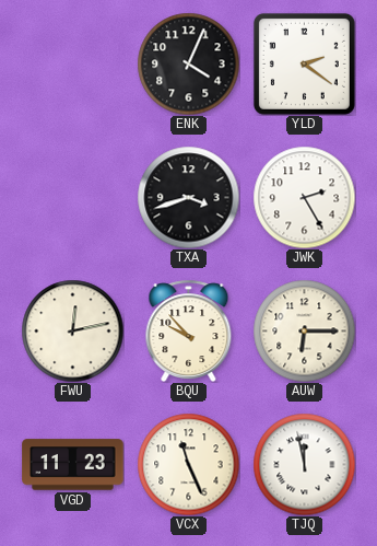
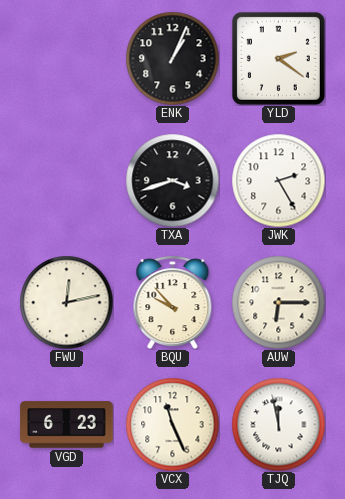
ENK: 4:04 -> 1:04 (172, 58)
VGD: 11:23 -> 6:23 (67, 425)
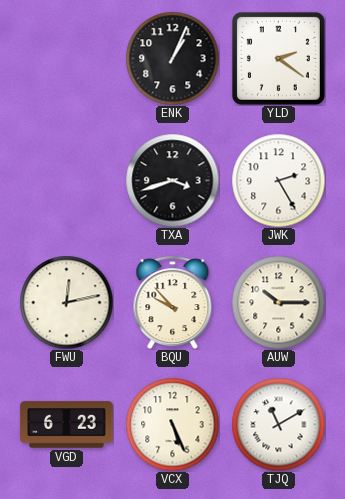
AUW: 6:15 -> 10:15 (278, 302)
VCX: 11:26 -> 5:26 (172, 424)
TJQ: 11:58 -> 11:10 (278, 424)
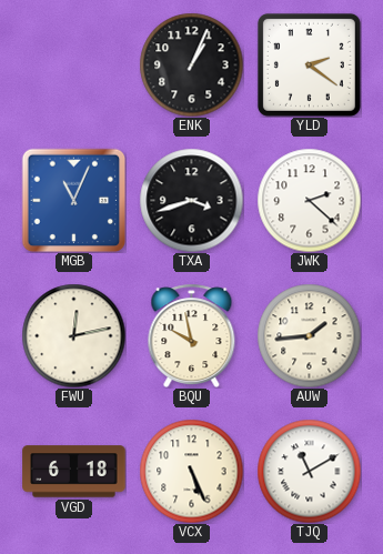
MGB: none -> 11:04 (73, 200)
JWK: 2:25 -> 2:22 (309, 200)
BQU: 9:53 -> 9:58 (192, 335)
AUW: 10:15 -> 1:44 (309, 335)
VGD: 6:23 -> 6:18 (74, 472)
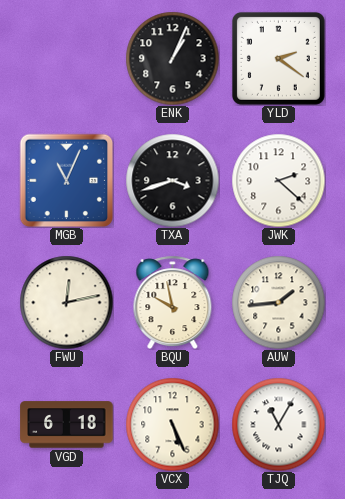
TJQ: 11:10 -> 11:05 (278, 424)
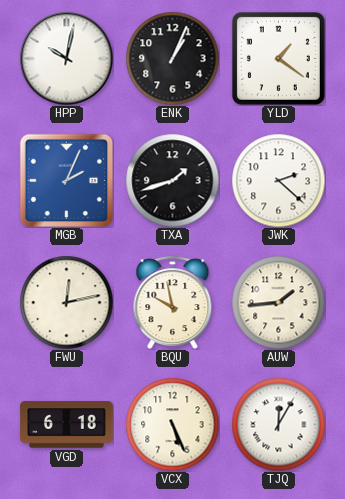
HPP: none -> 10:02 (66, 58)
YLD: 2:21 -> 1:21 (278, 58)
MGB: 11:04 -> 2:04 (66, 180)
TXA: 3:42 -> 1:42 (172, 180)
TJQ: 11:05 -> 12:05 (278, 424)
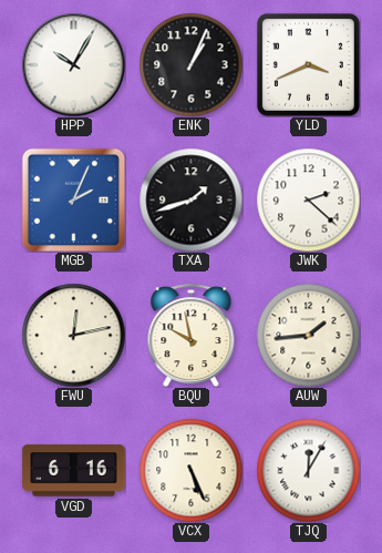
HPP: 10:02 -> 10:05 (73, 64)
YLD: 1:21 -> 3:41 (308, 64)
VGD: 6:18 -> 6:16 (74, 471)
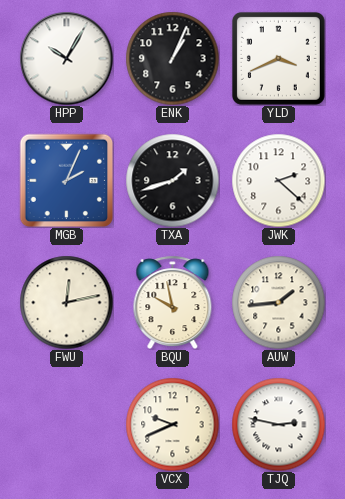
VGD: 6:16 -> none (74, 471)
VCX: 5:26 -> 9:41 (172, 424)
TJQ: 12:05 -> 2:47 (278, 424)
